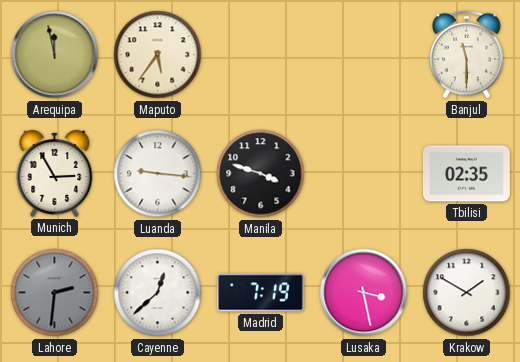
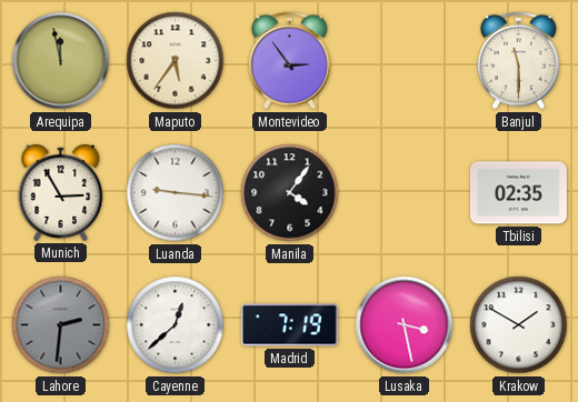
Montevideo: none -> 2:54 (290, 61)
Manila: 3:48 -> 4:06 (290, 193)
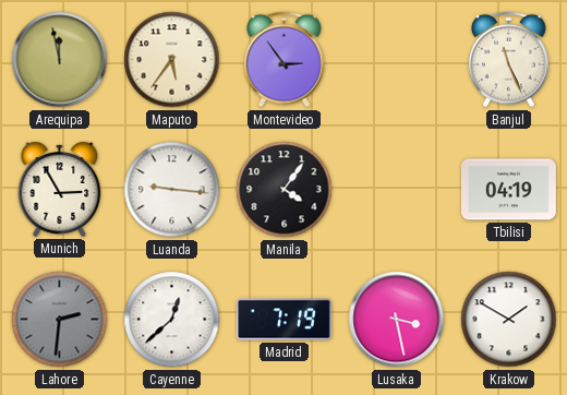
Banjul: 11:30 -> 11:26 (509, 60)
Tbilisi: 02:35 -> 04:19 (508, 190)
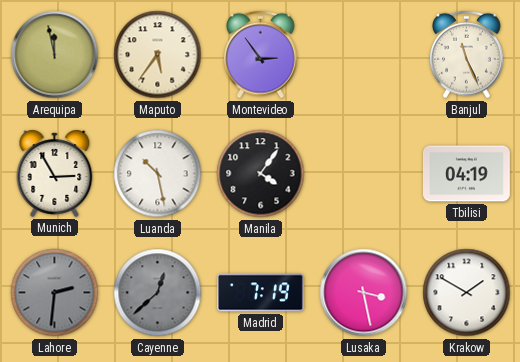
Luanda: 9:16 -> 10:28 (158, 174)
Cayenne dial: white -> grey (158, 293)
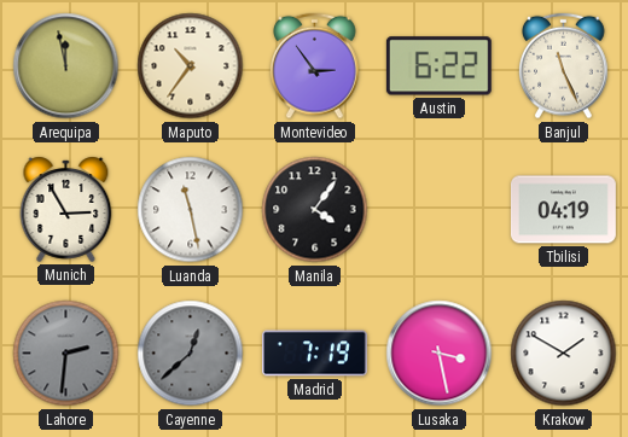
Maputo: 5:36 -> 10:36 (191, 66)
Austin: none -> 6:22 (438, 66)
Luanda: 10:28 -> 11:28 (191, 210)
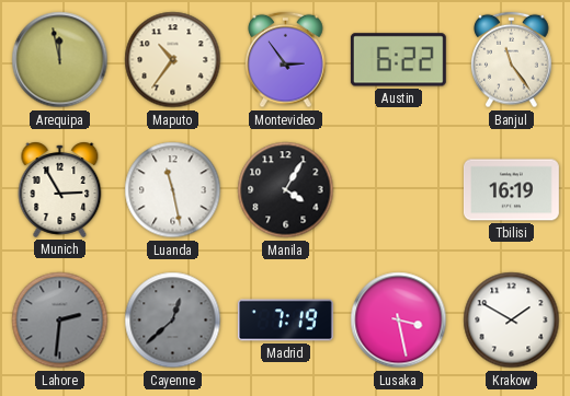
Banjul: 11:26 -> 11:24 (512, 60)
Manila: 4:06 -> 4:05 (286, 190)
Tbilisi: 04:19 -> 16:19 (511, 190)
